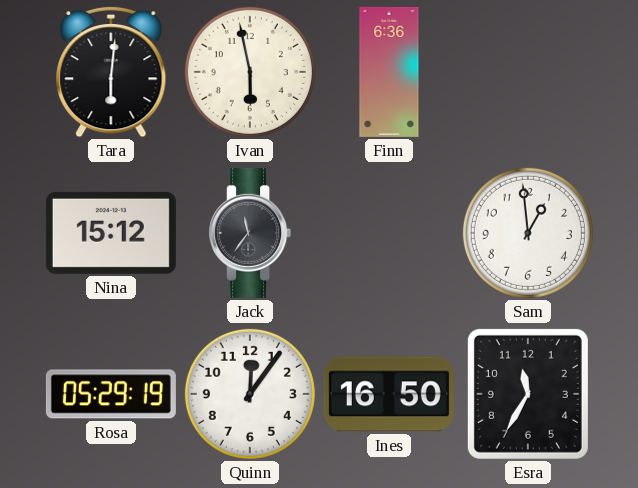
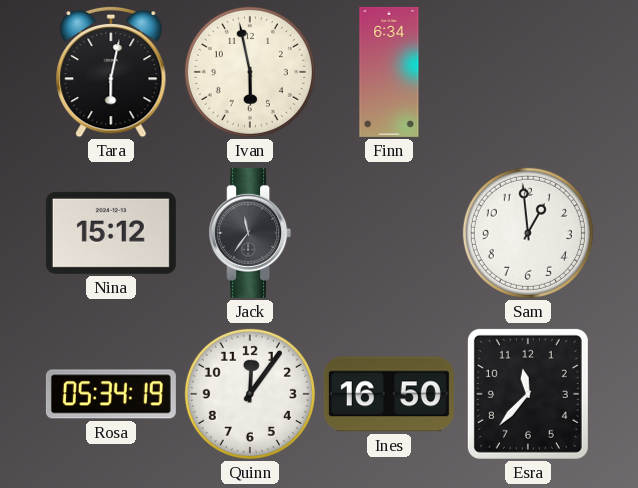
Tara: 6:01 -> 6:02 (111, 72)
Finn: 6:36 -> 6:34 (389, 72)
Rosa: 05:29 -> 05:34 (111, 394)
Esra: 11:35 -> 11:37 (528, 394)
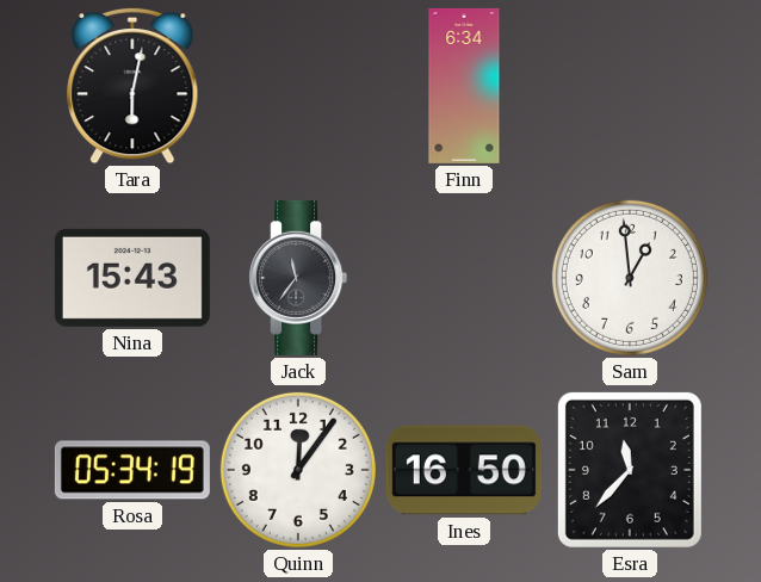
Ivan: 5:58 -> none (250, 72)
Nina: 15:12 -> 15:43 (132, 278)
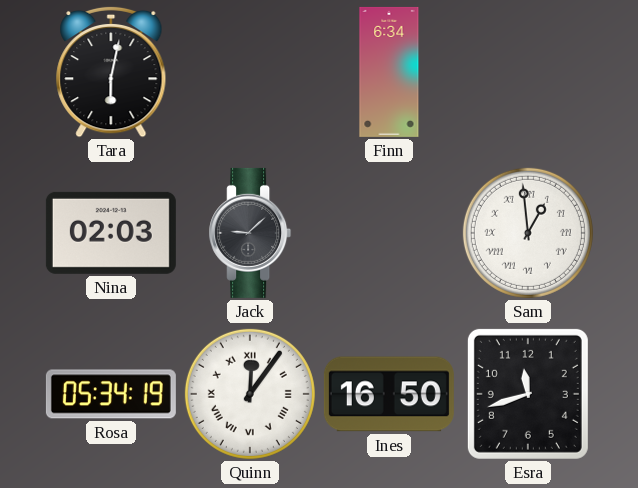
Nina: 15:43 -> 02:03 (111, 233)
Jack: 11:36 -> 9:08 (250, 233)
Sam numerals: Arabic -> Roman (528, 233)
Quinn numerals: Arabic -> Roman (250, 394)
Esra: 11:37 -> 11:42 (528, 394)
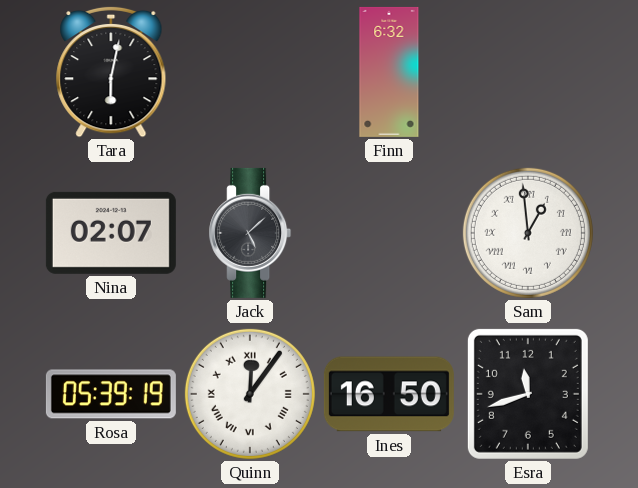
Finn: 6:34 -> 6:32 (389, 72)
Nina: 02:03 -> 02:07 (111, 233)
Jack: 9:08 -> 5:08 (250, 233)
Rosa: 05:34 -> 05:39 (111, 394)
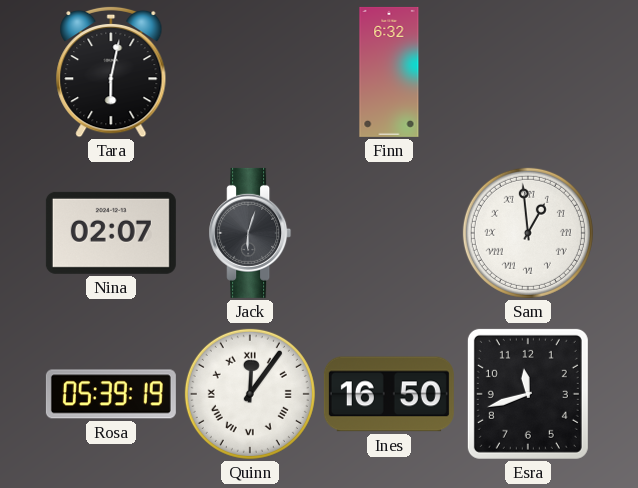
Jack: 5:08 -> 6:03 (250, 233)
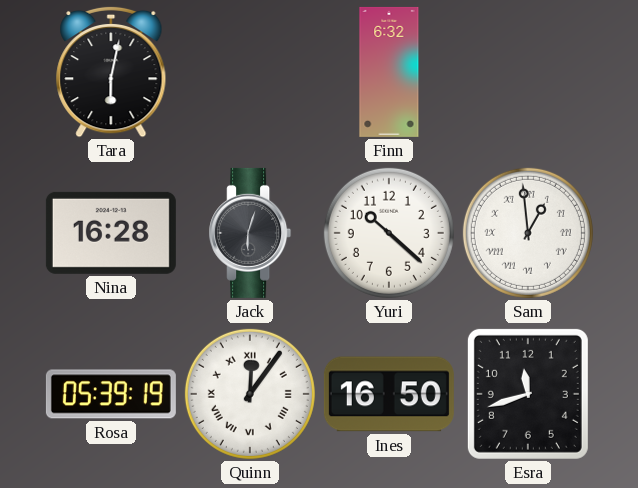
Nina: 02:07 -> 16:28 (111, 233)
Yuri: none -> 10:22 (389, 233)
